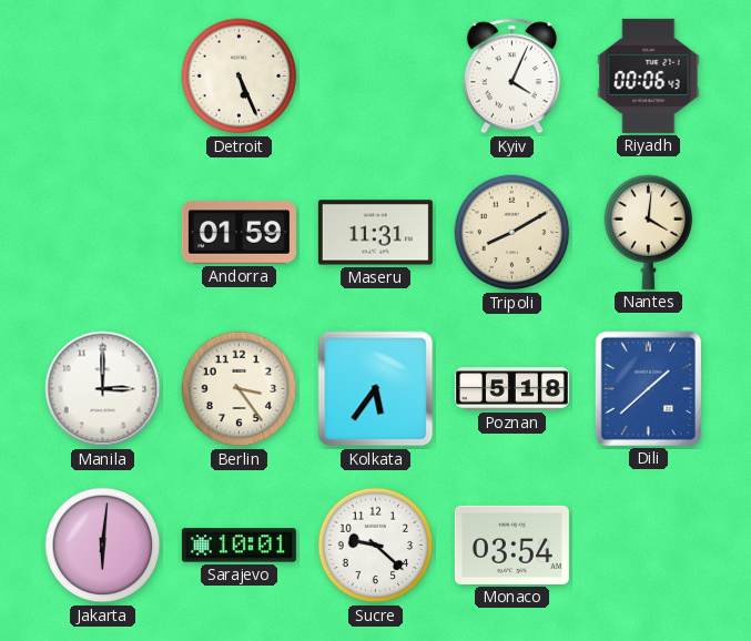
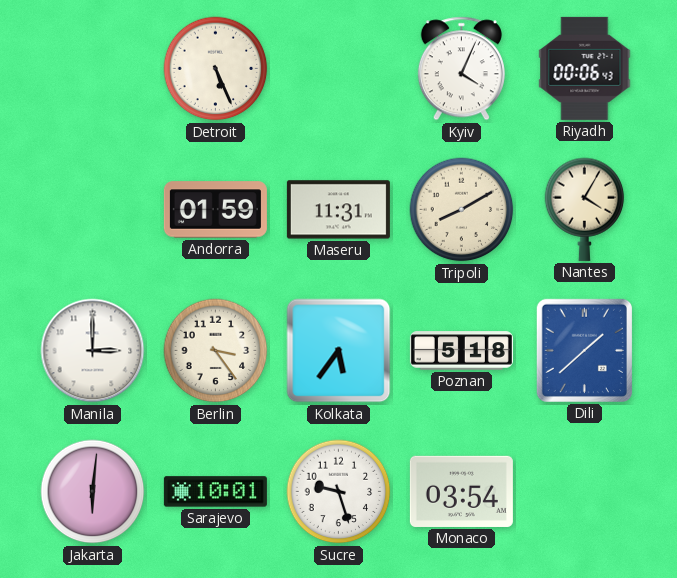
Nantes: 4:01 -> 4:05 (585, 209)
Sucre: 9:22 -> 9:27 (339, 492)
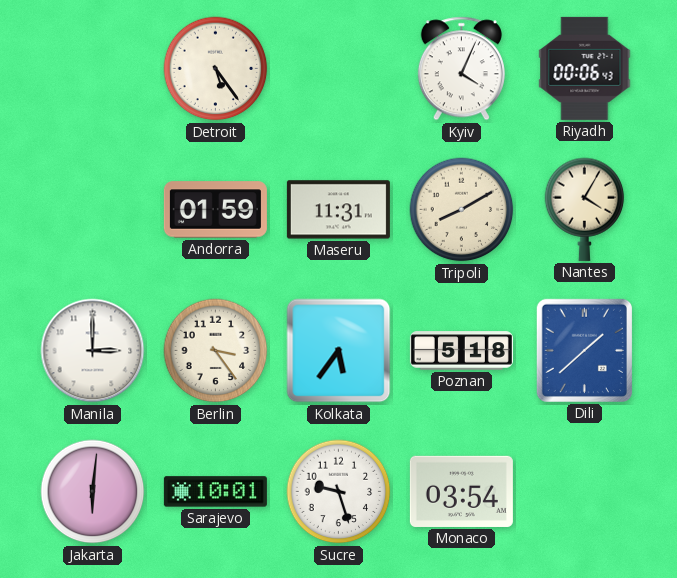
Detroit: 5:26 -> 5:24 (216, 69)
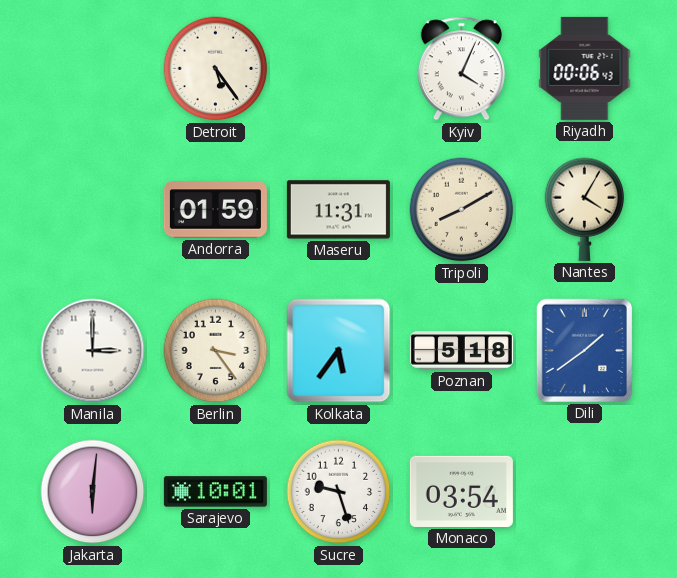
Dili: 1:38 -> 1:39 (584, 350)
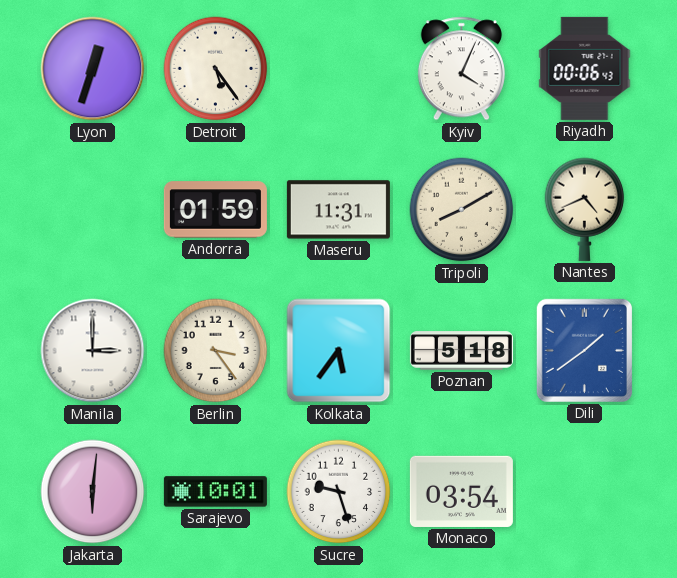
Lyon: none -> 12:33 (93, 69)
Nantes: 4:05 -> 4:41 (585, 209)
